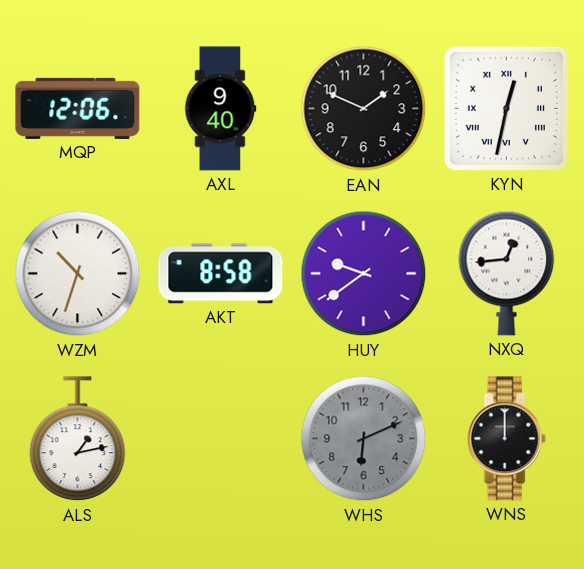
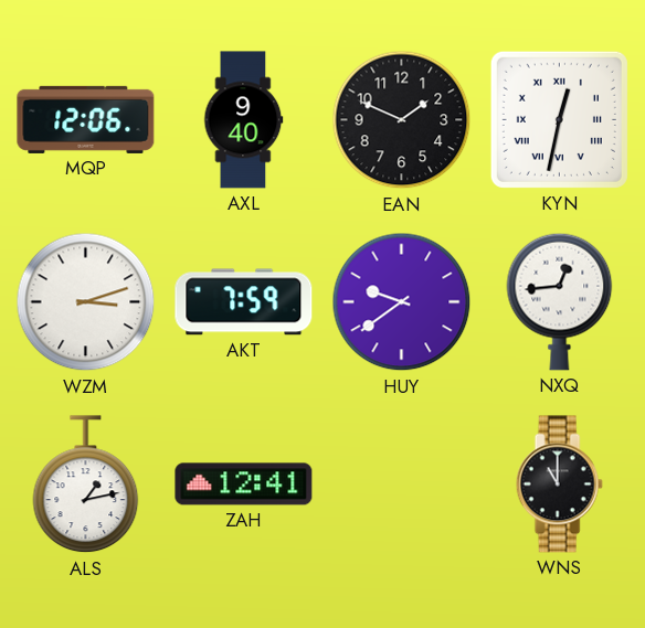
WZM: 10:33 -> 3:12 (86, 302)
AKT: 8:58 -> 7:59 (244, 302)
ZAH: none -> 12:41 (244, 485)
WHS: 6:11 -> none (364, 439)
WNS: 12:00 -> 11:00 (559, 485)
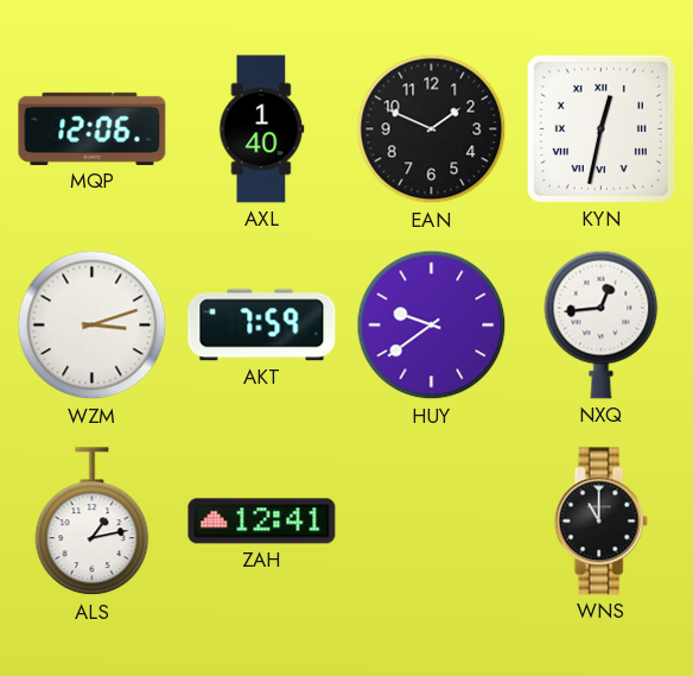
AXL: 9:40 -> 1:40 (262, 129)
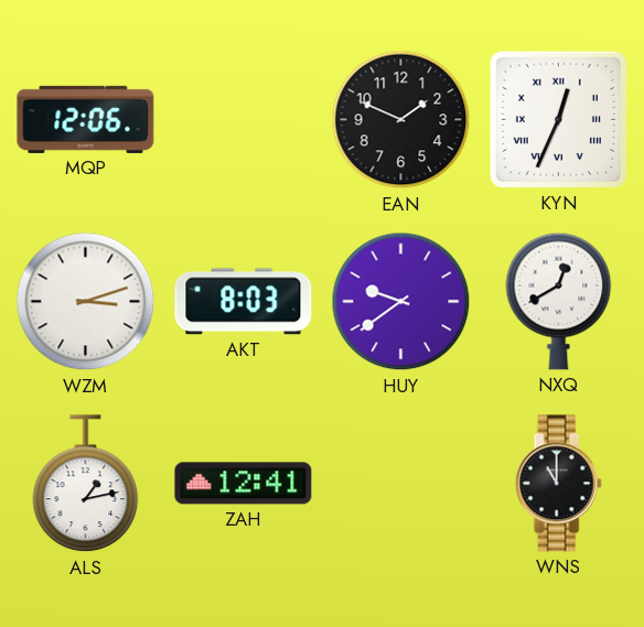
AXL: 1:40 -> none (262, 129)
KYN: 12:32 -> 12:34 (558, 119)
AKT: 7:59 -> 8:03 (244, 302)
NXQ: 12:44 -> 12:40 (559, 301)
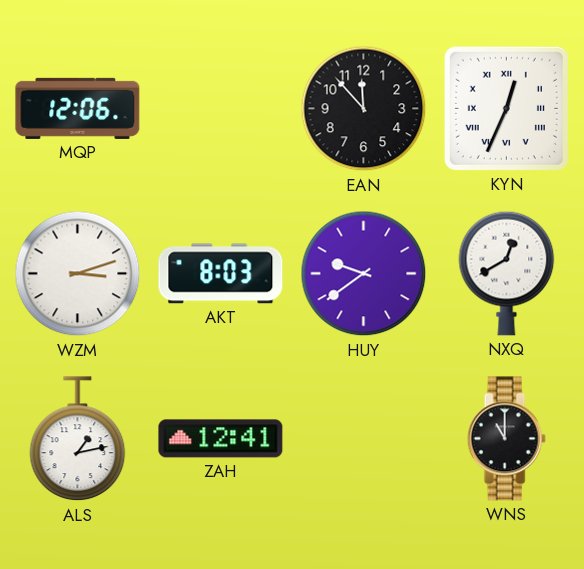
EAN: 1:49 -> 11:53 (364, 109)
